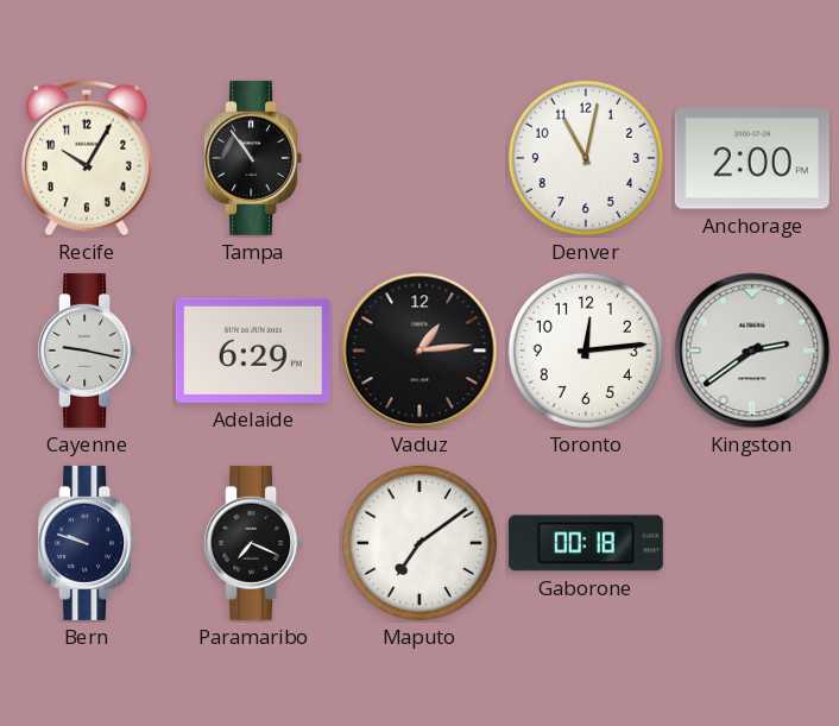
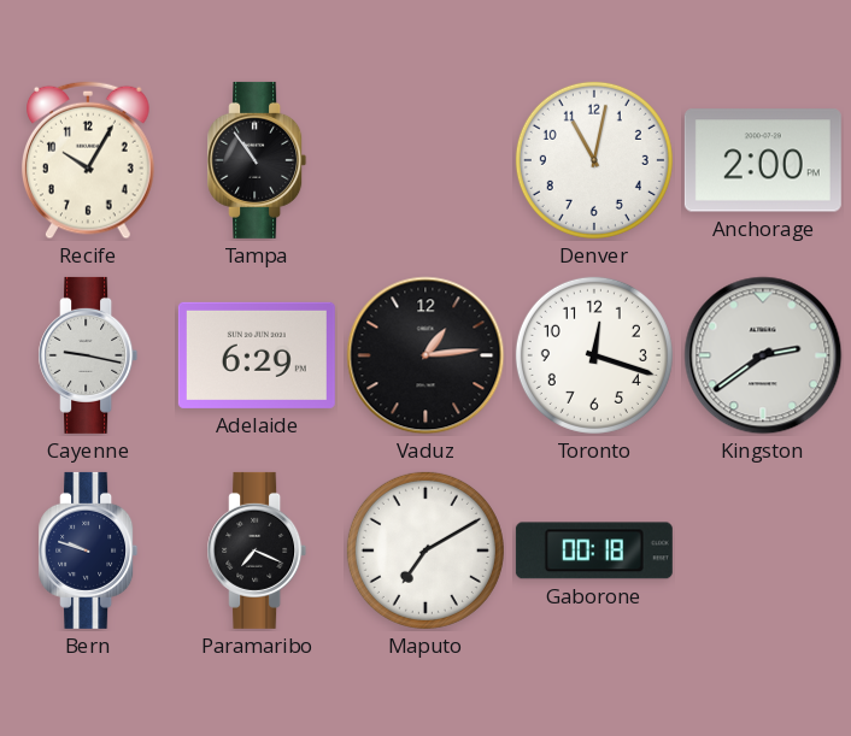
Toronto: 12:14 -> 12:18 (594, 355)
Maputo: 7:09 -> 7:10 (425, 550)
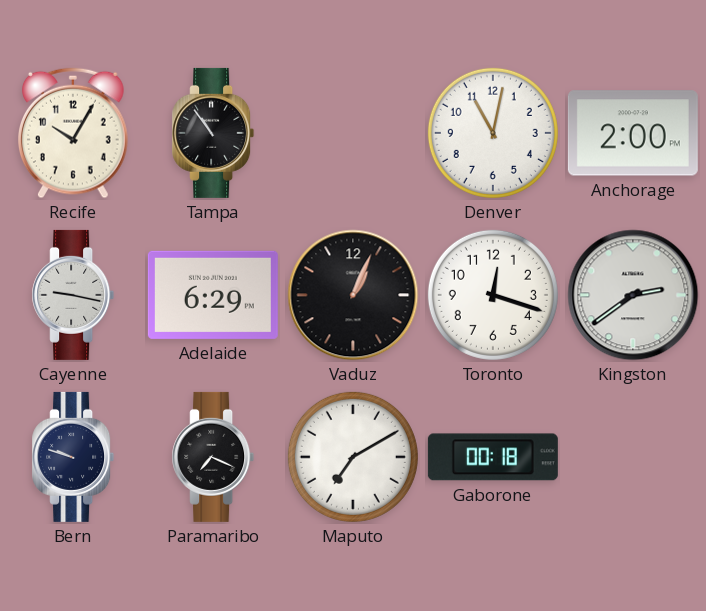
Vaduz: 1:14 -> 1:04 (353, 295)
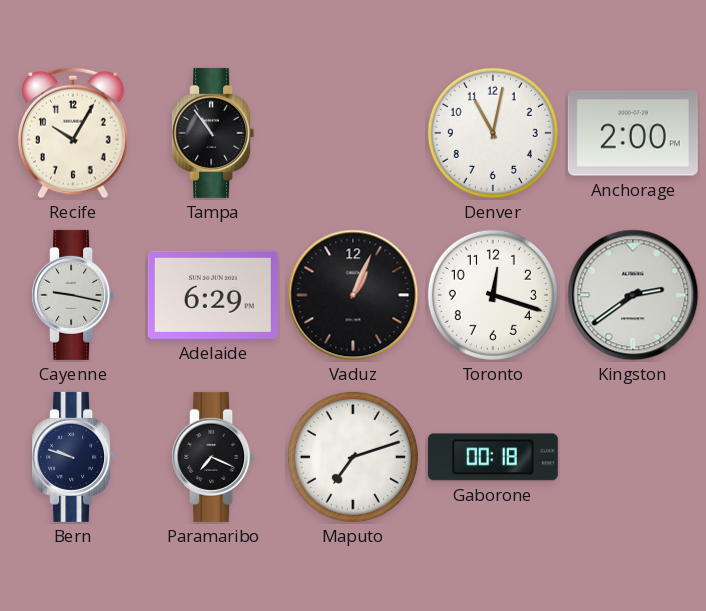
Maputo: 7:10 -> 7:12 (353, 457)
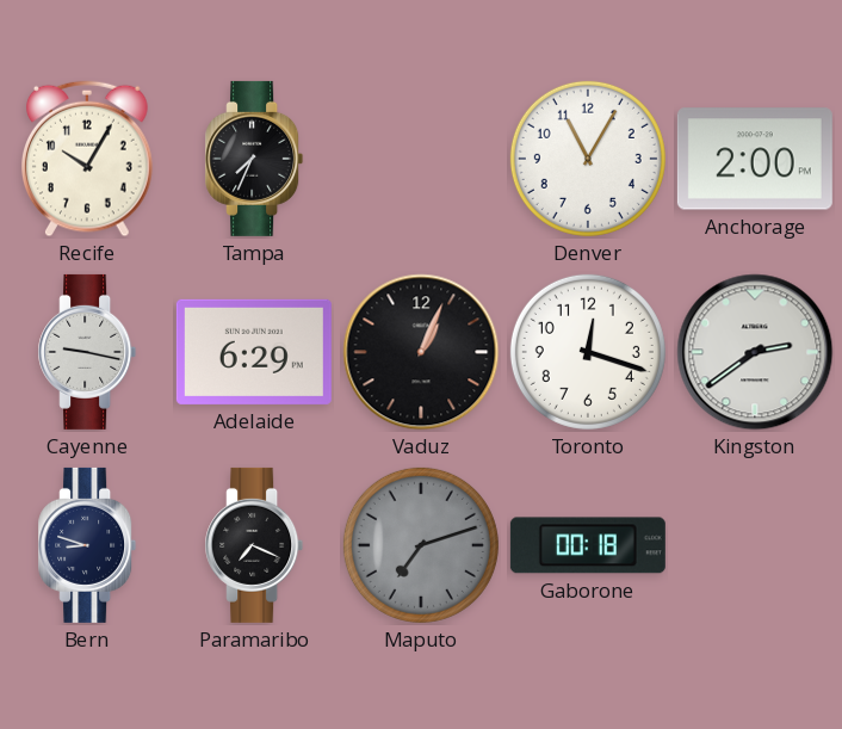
Tampa: 10:54 -> 7:34 (254, 159)
Denver: 11:02 -> 11:05 (588, 159)
Bern: 9:48 -> 8:48 (87, 545)
Maputo dial: white -> grey (421, 545)
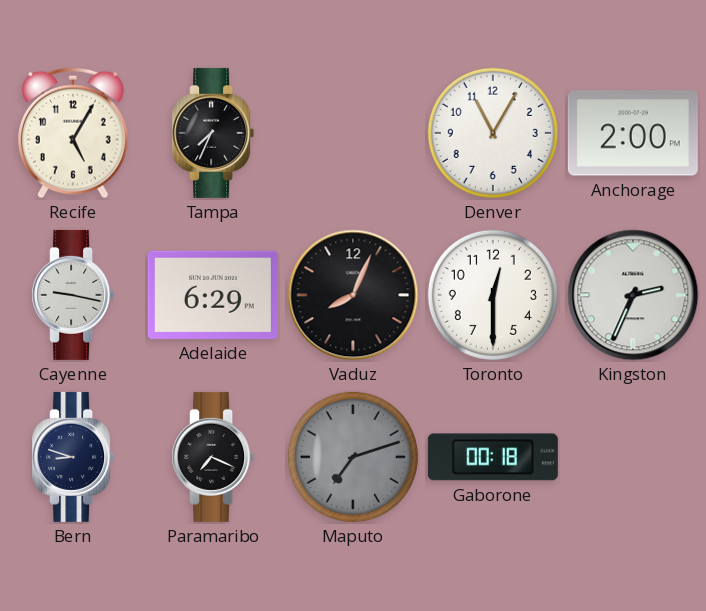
Recife: 10:05 -> 5:05 (74, 133)
Vaduz: 1:04 -> 8:04 (353, 295)
Toronto: 12:18 -> 12:30 (493, 295)
Kingston: 2:39 -> 2:34 (633, 295)
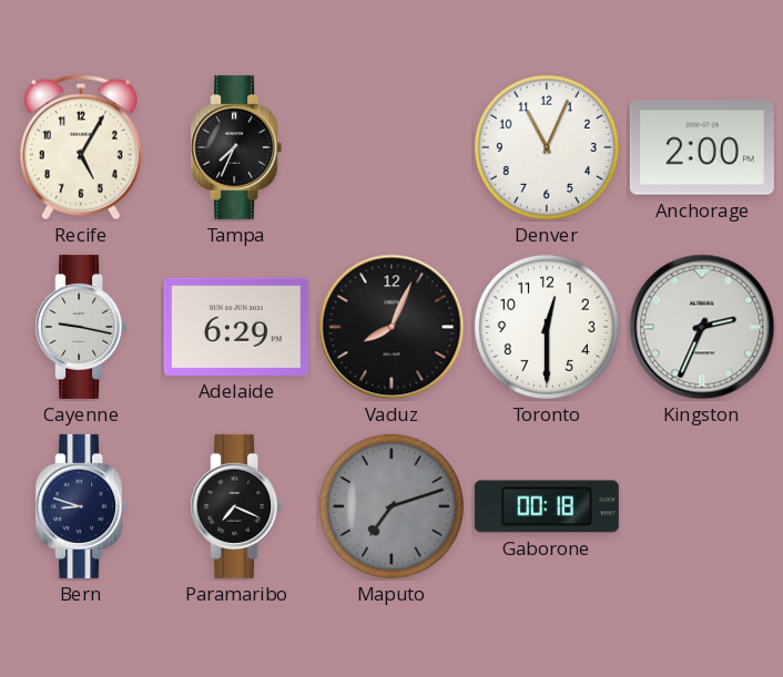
Denver: 11:05 -> 11:04 (547, 147)
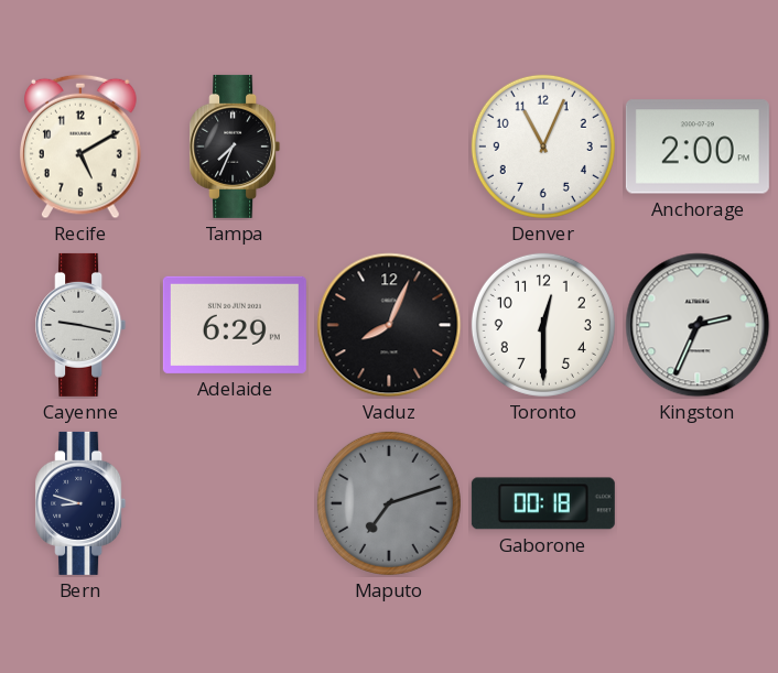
Recife: 5:05 -> 5:10 (82, 146)
Paramaribo: 7:19 -> none (236, 506)
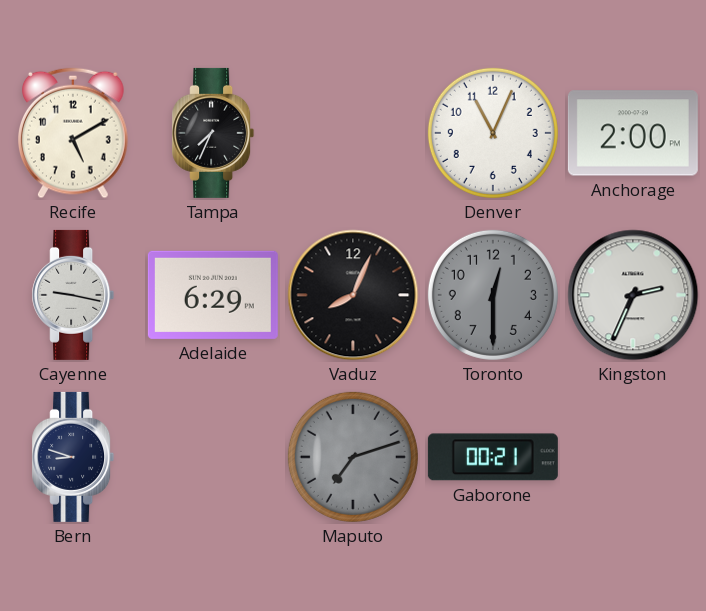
Toronto dial: white -> grey (493, 295)
Gaborone: 00:18 -> 00:21 (493, 457)
